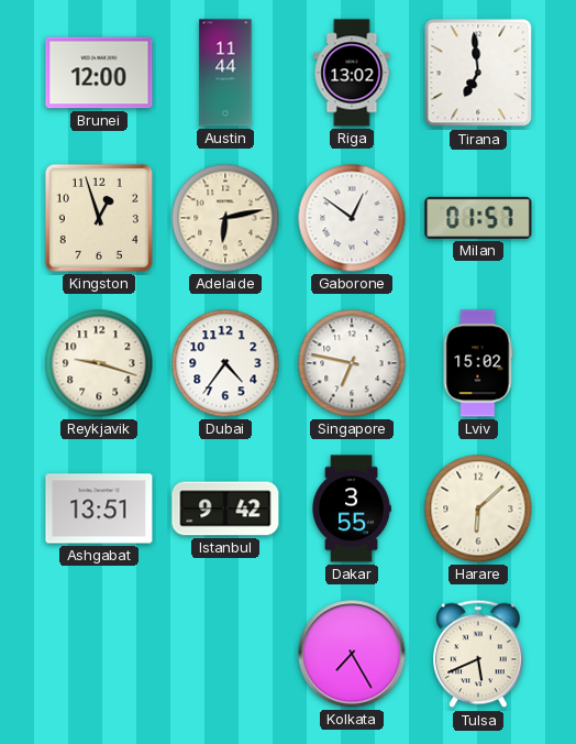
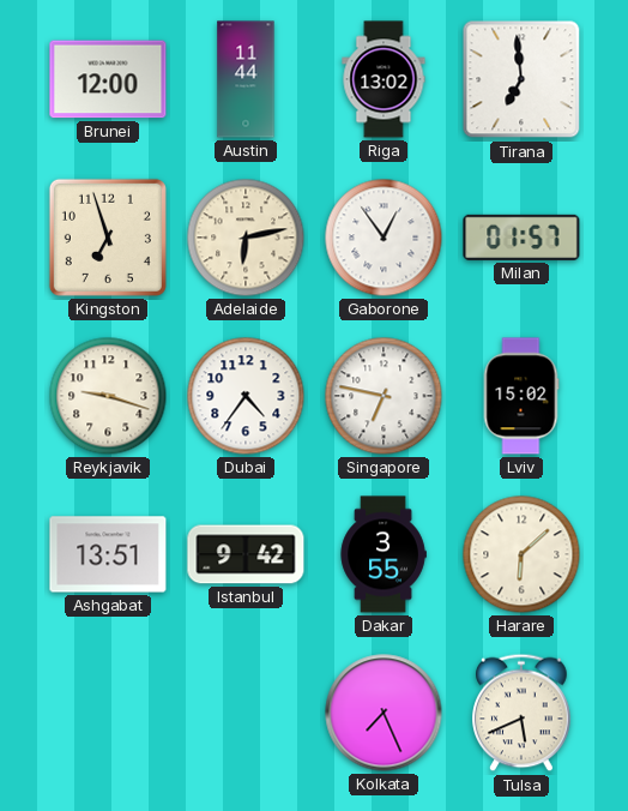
Kingston: 12:57 -> 6:57 (108, 238)
Gaborone: 12:51 -> 12:54 (384, 238)
Kolkata: 7:25 -> 7:26 (384, 713)
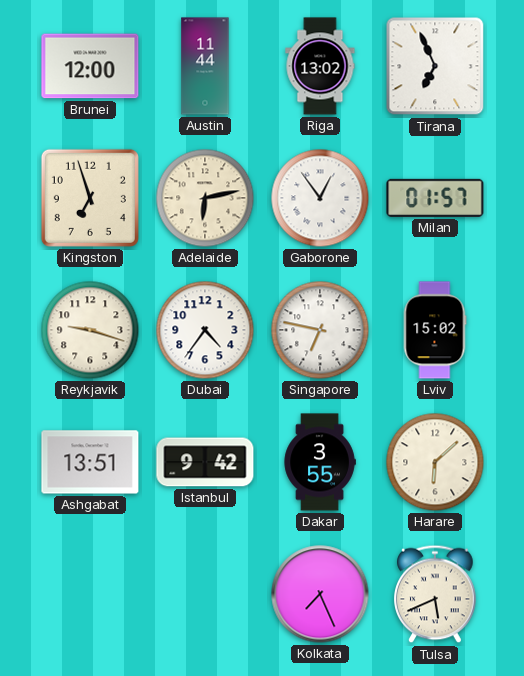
Tirana: 6:59 -> 6:56 (435, 66)
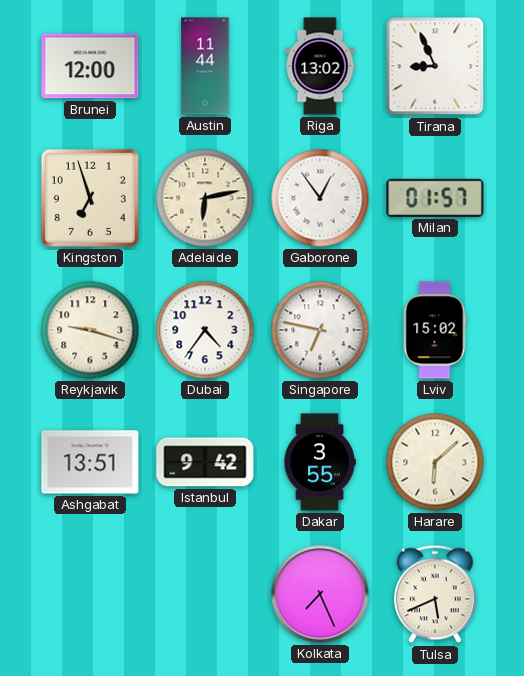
Tirana: 6:56 -> 8:56 (435, 66)
